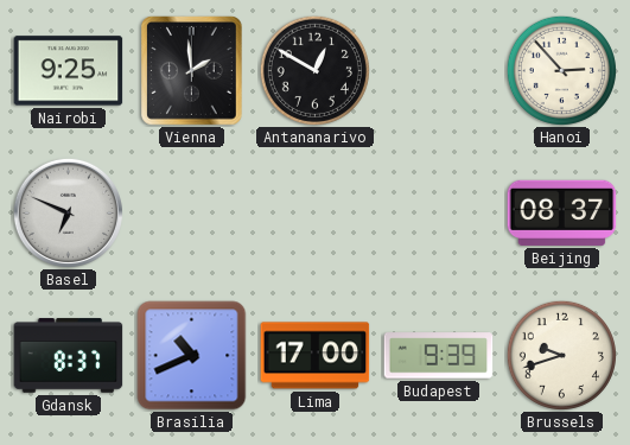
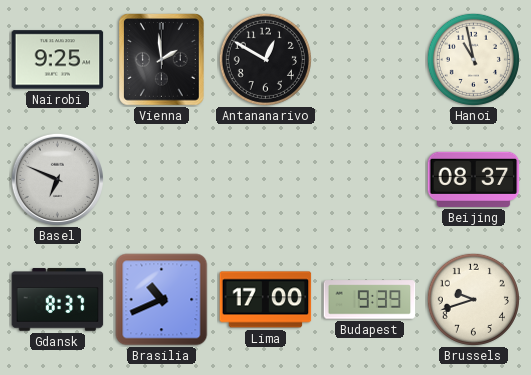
Hanoi: 2:53 -> 10:58 (473, 59)
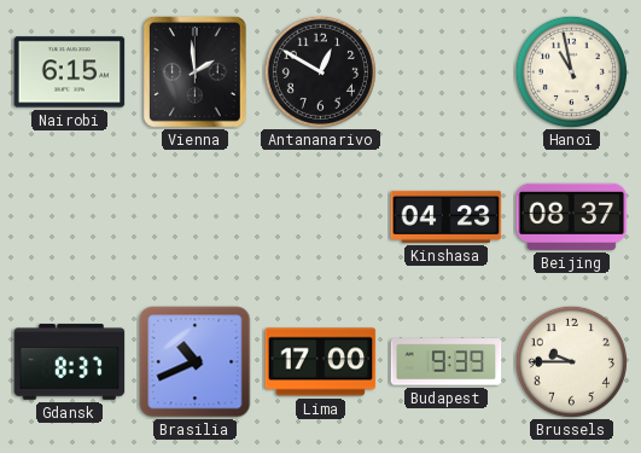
Nairobi: 9:25 -> 6:15 (70, 72)
Basel: 6:49 -> none (57, 179)
Kinshasa: none -> 04:23 (447, 216)
Brussels: 9:42 -> 9:45 (571, 361)
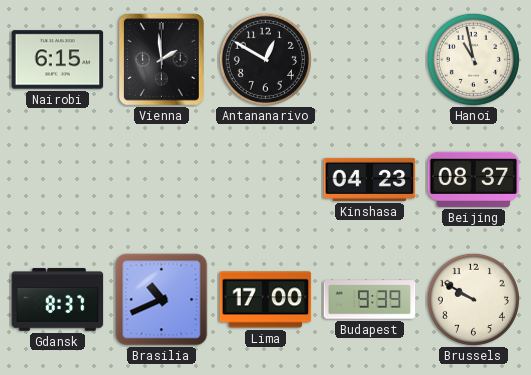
Brussels: 9:45 -> 9:50 (473, 299)
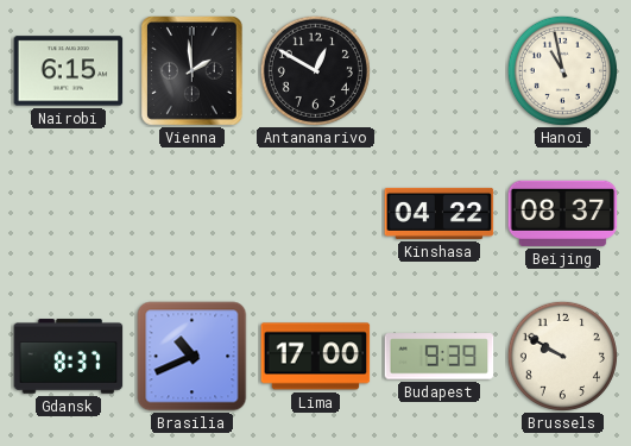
Kinshasa: 04:23 -> 04:22 (440, 213)
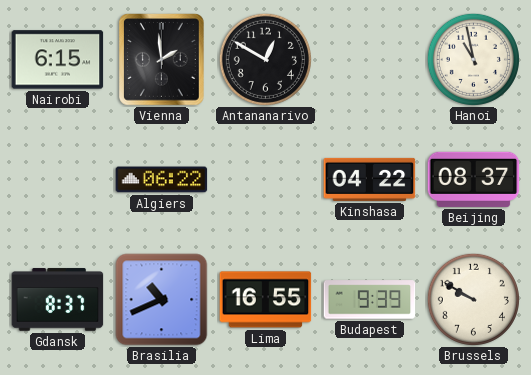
Algiers: none -> 06:22 (162, 180)
Lima: 17:00 -> 16:55 (266, 300)
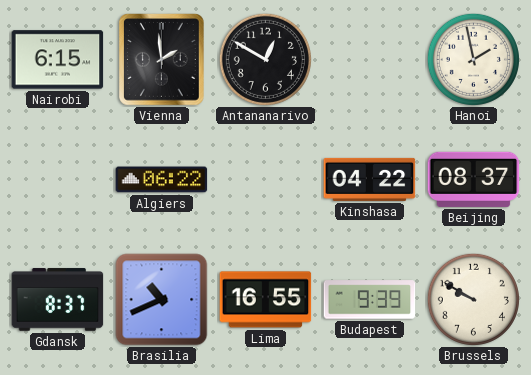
Hanoi: 10:58 -> 1:58 (473, 59)
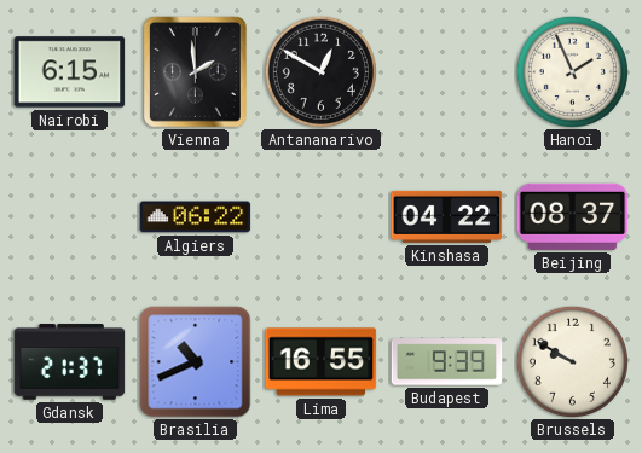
Hanoi: 1:58 -> 1:56 (572, 71)
Gdansk: 8:37 -> 21:37 (70, 362)
